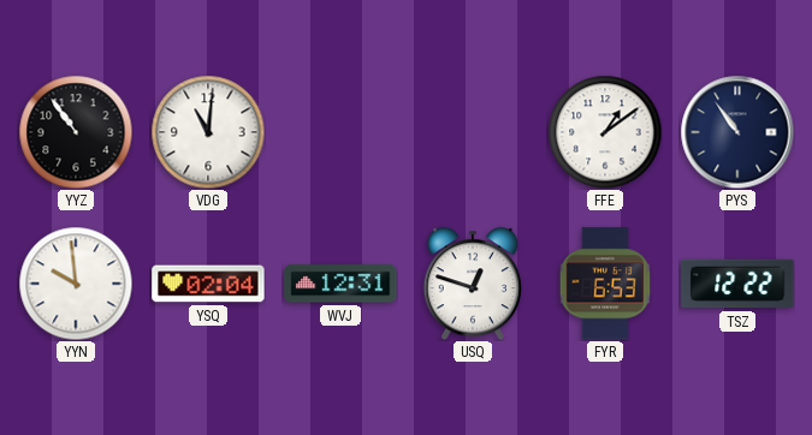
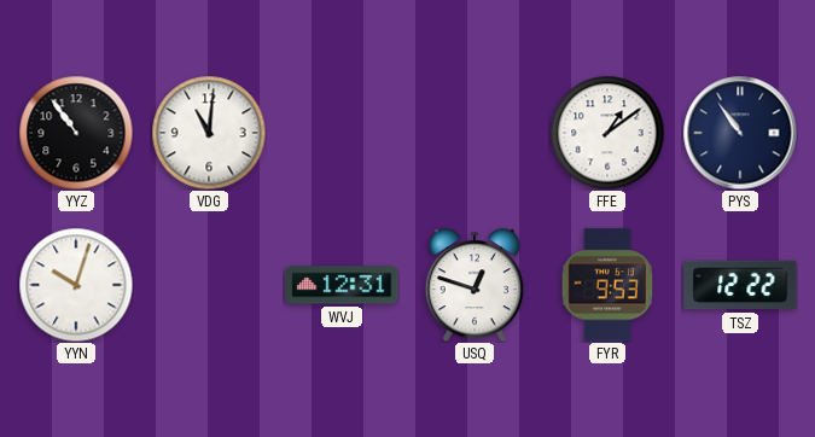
YYN: 9:59 -> 10:03 (76, 285)
YSQ: 02:04 -> none (208, 284)
FYR: 6:53 -> 9:53 (606, 285)
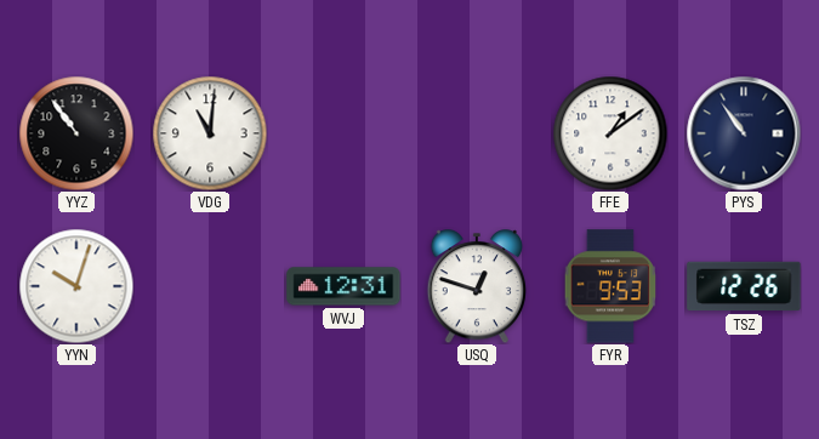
TSZ: 12:22 -> 12:26 (744, 286)
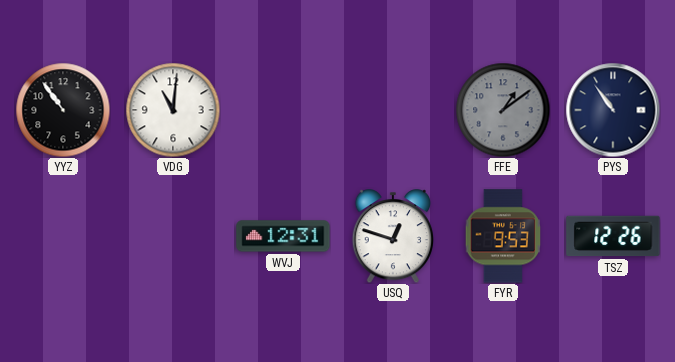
FFE dial: white -> grey (503, 110)
YYN: 10:03 -> none (76, 286)
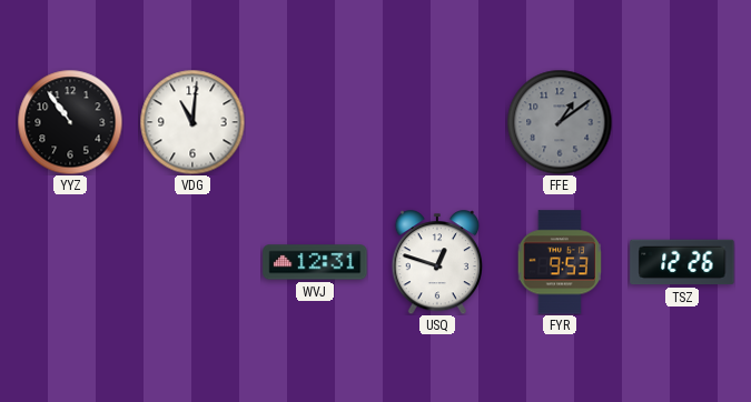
PYS: 10:54 -> none (613, 110)
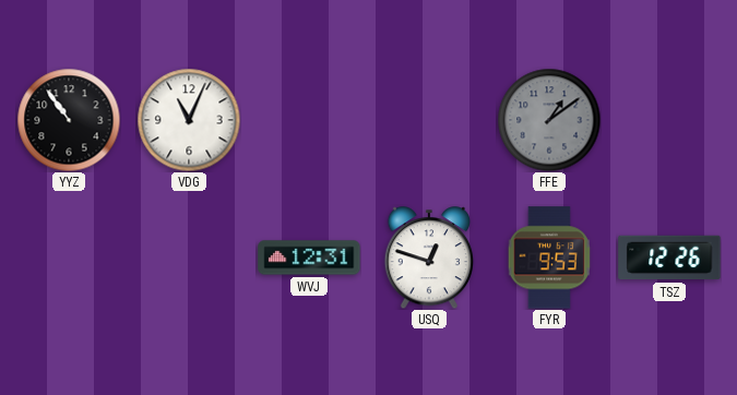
VDG: 11:01 -> 11:04 (189, 120)
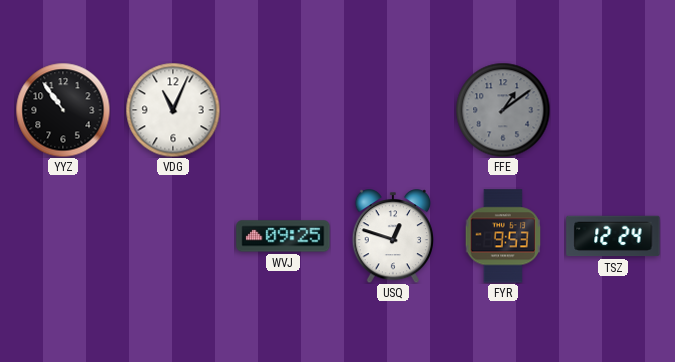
WVJ: 12:31 -> 09:25 (283, 236)
TSZ: 12:26 -> 12:24 (613, 236)
